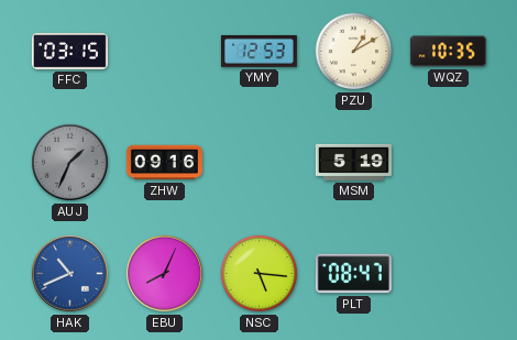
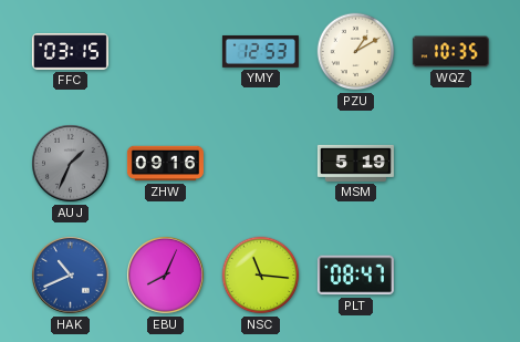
NSC: 5:16 -> 11:16 (261, 276)
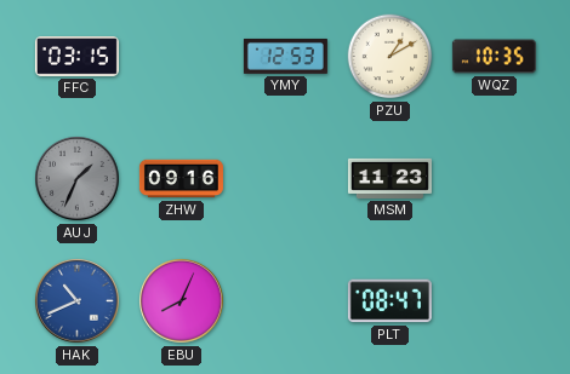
MSM: 5:19 -> 11:23 (389, 178)
NSC: 11:16 -> none (261, 276)
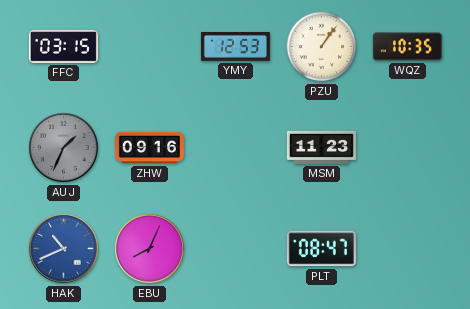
PZU: 1:10 -> 1:06 (322, 47)
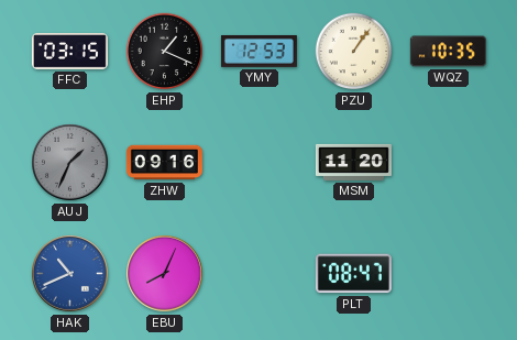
EHP: none -> 1:19 (165, 52)
MSM: 11:23 -> 11:20 (353, 162)
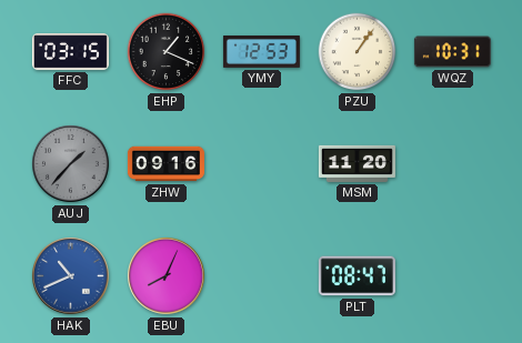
WQZ: 10:35 -> 10:31 (452, 52)
AUJ: 1:34 -> 1:37 (71, 164)
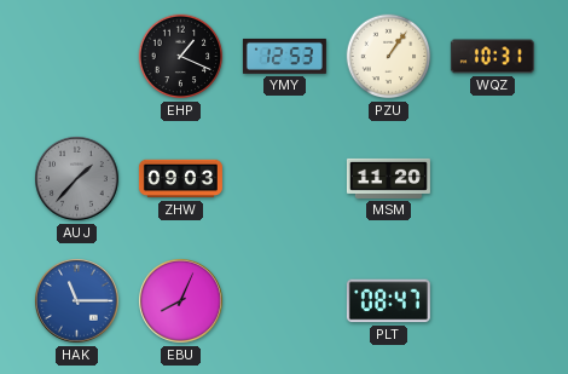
FFC: 03:15 -> none (70, 52)
ZHW: 09:16 -> 09:03 (180, 179)
HAK: 10:41 -> 11:15 (77, 301)
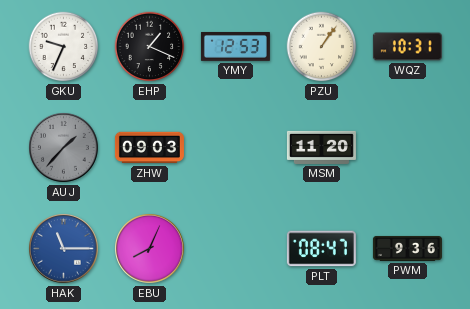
GKU: none -> 9:34 (64, 47)
PWM: none -> 9:36 (407, 248)
